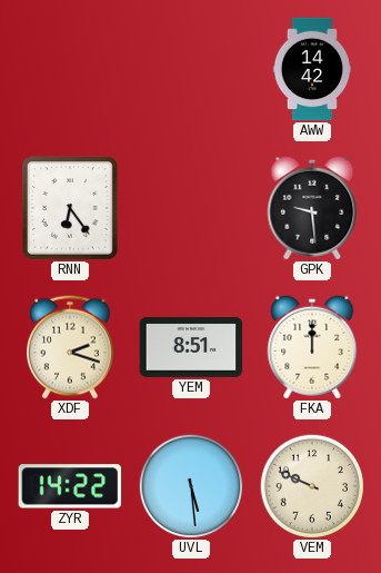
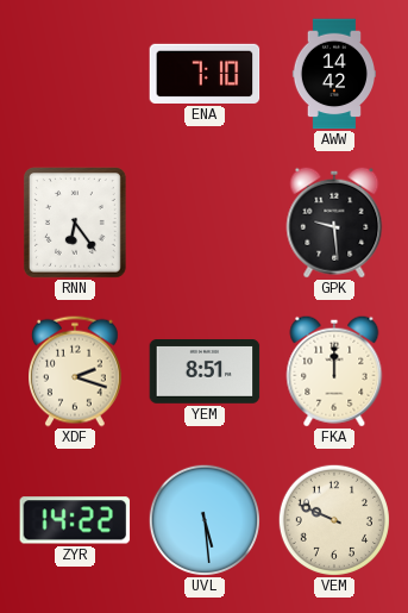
ENA: none -> 7:10 (205, 74)
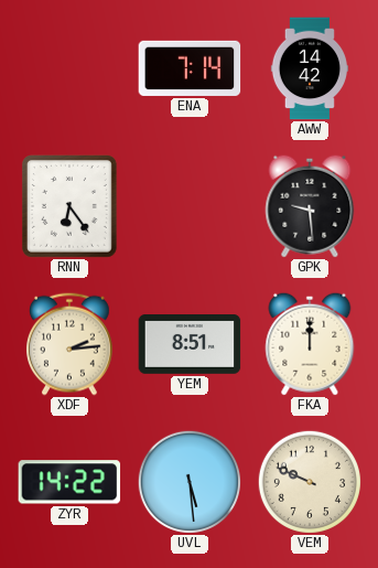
ENA: 7:10 -> 7:14 (190, 68)
XDF: 2:18 -> 2:14 (71, 344)
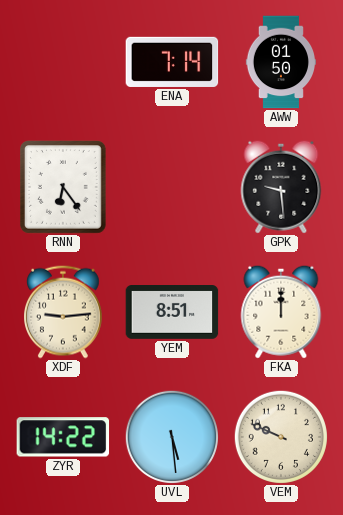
AWW: 14:42 -> 01:50 (280, 62)
XDF: 2:14 -> 9:14 (64, 312)
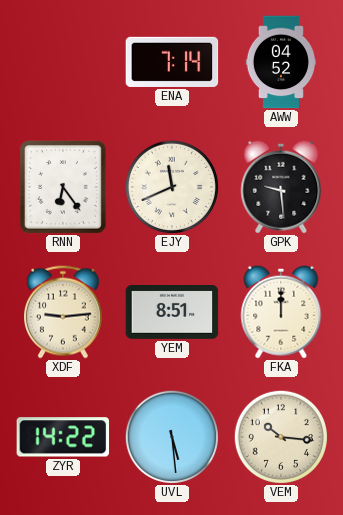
AWW: 01:50 -> 04:52 (280, 62)
EJY: none -> 11:41 (172, 187)
VEM: 9:49 -> 10:16 (281, 437)
